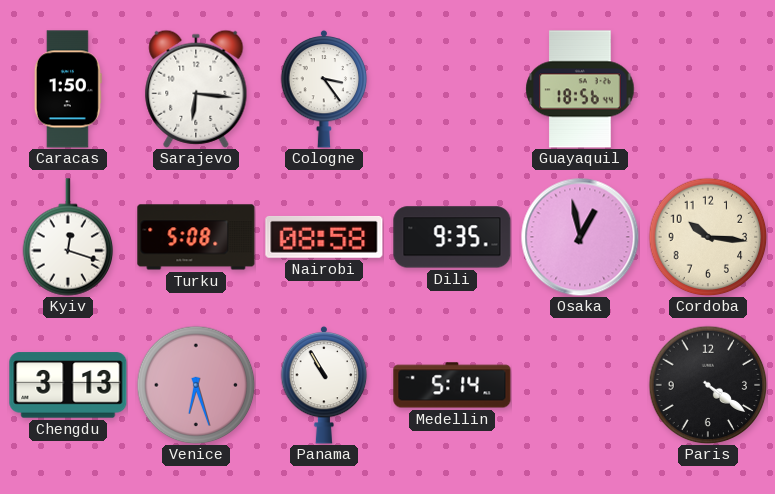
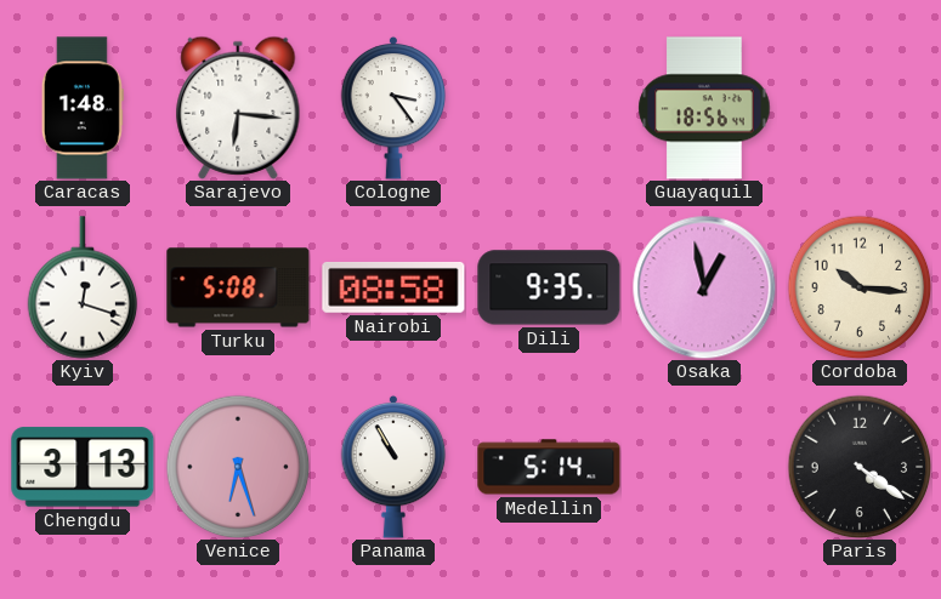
Caracas: 1:50 -> 1:48 (83, 108)
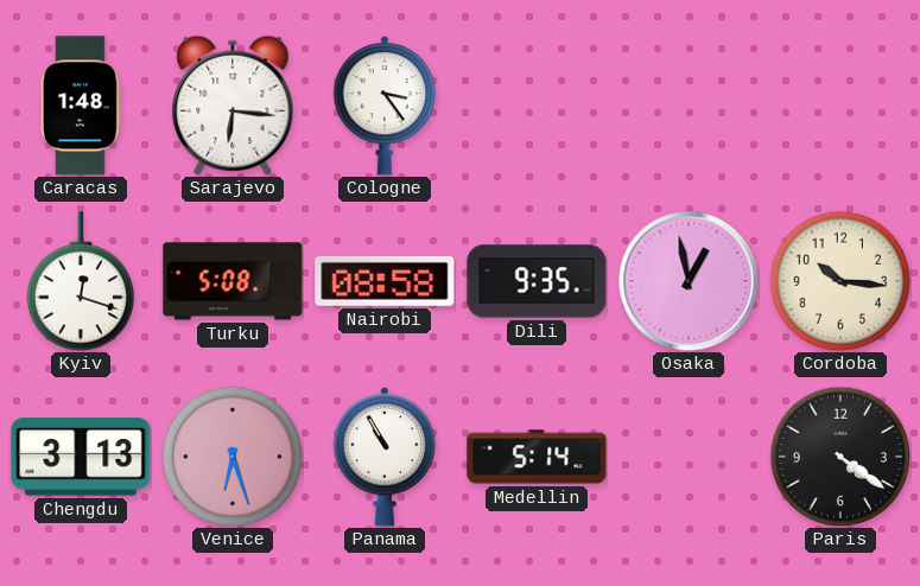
Guayaquil: 18:56 -> none (704, 108)
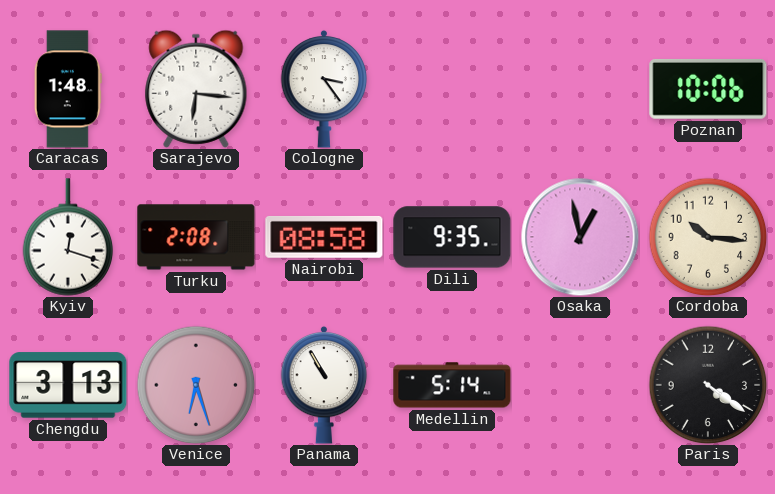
Poznan: none -> 10:06 (708, 89)
Turku: 5:08 -> 2:08 (196, 237)
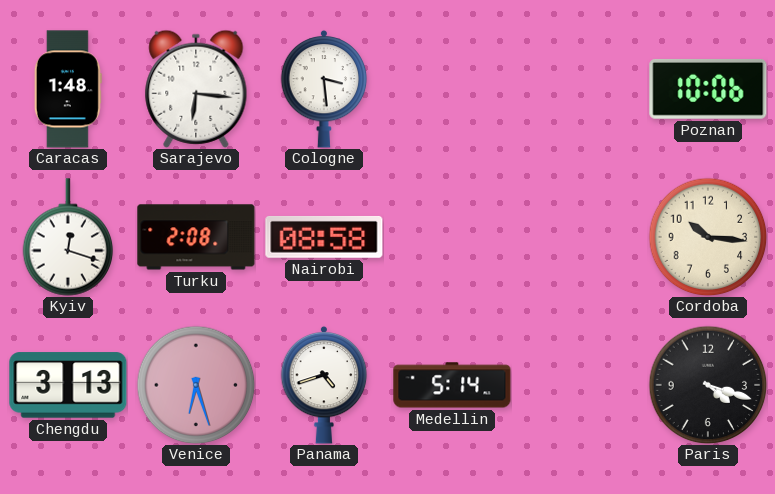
Cologne: 3:24 -> 3:29 (324, 89)
Dili: 9:35 -> none (452, 237)
Osaka: 12:58 -> none (580, 237)
Panama: 10:55 -> 4:42 (324, 385)
Paris: 4:21 -> 4:18 (708, 385)
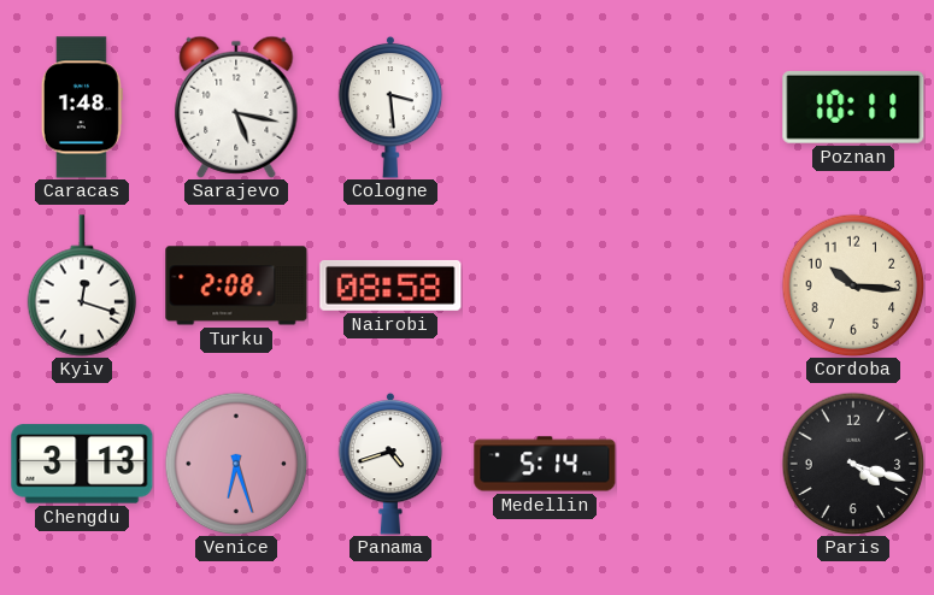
Sarajevo: 6:16 -> 5:17 (236, 107)
Poznan: 10:06 -> 10:11 (853, 107)
